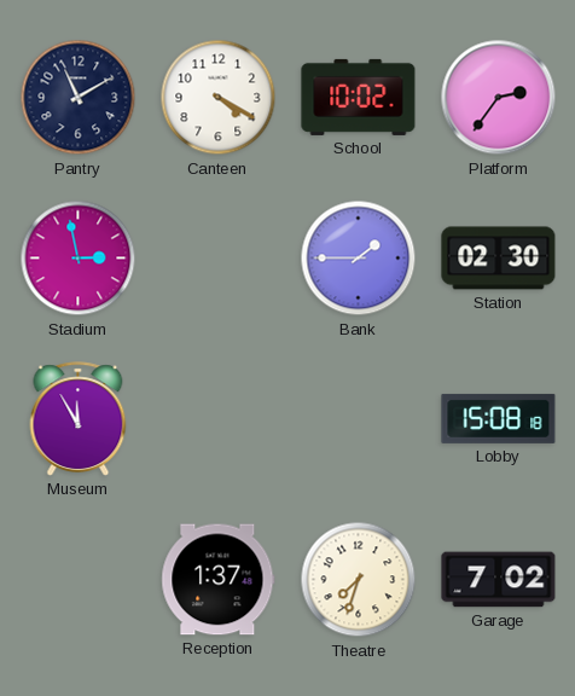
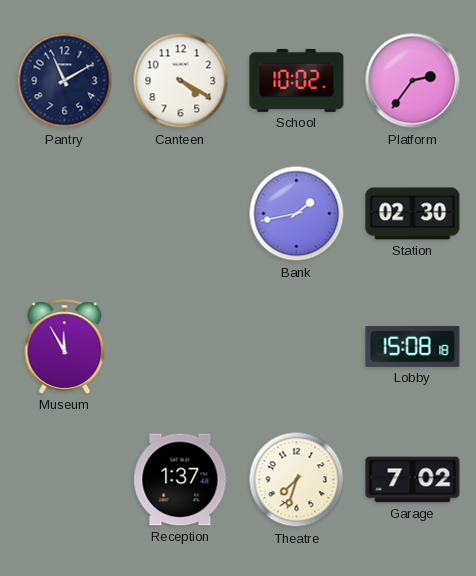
Stadium: 2:58 -> none (79, 259)
Bank: 1:45 -> 1:43 (297, 214)
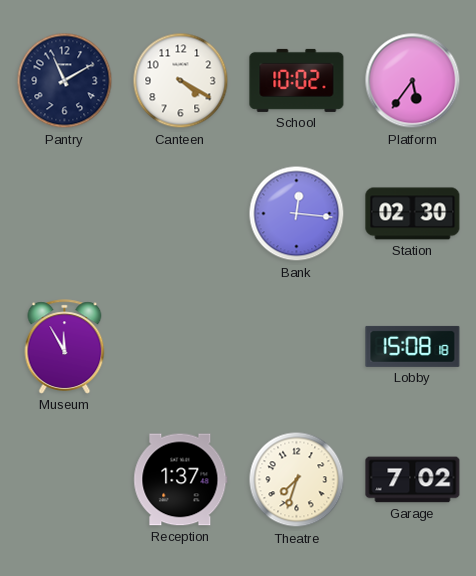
Platform: 2:36 -> 5:36 (413, 81)
Bank: 1:43 -> 12:16 (297, 214)
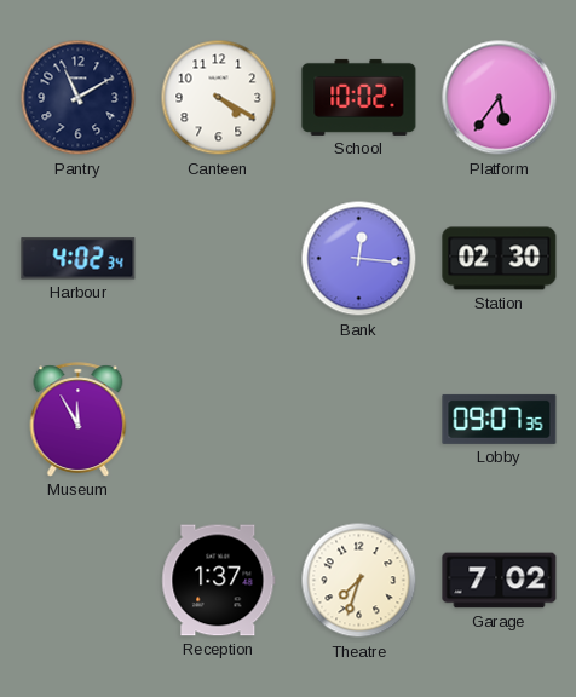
Harbour: none -> 4:02 (79, 259)
Lobby: 15:08 -> 09:07 (500, 419)
